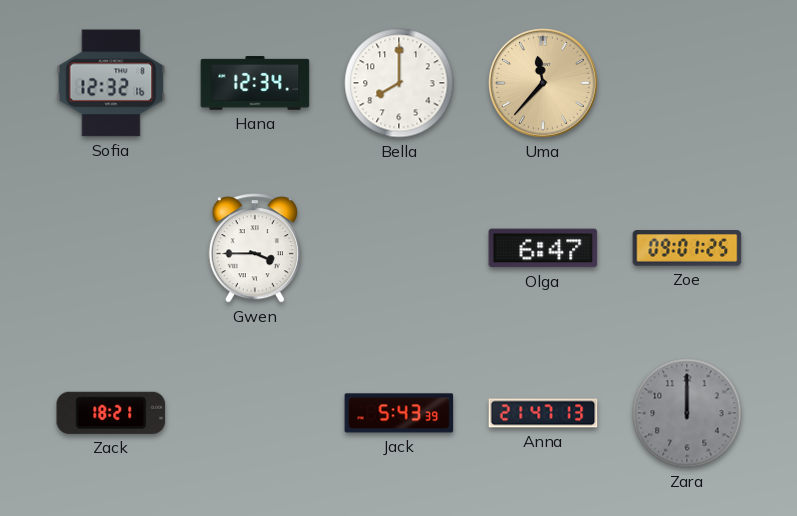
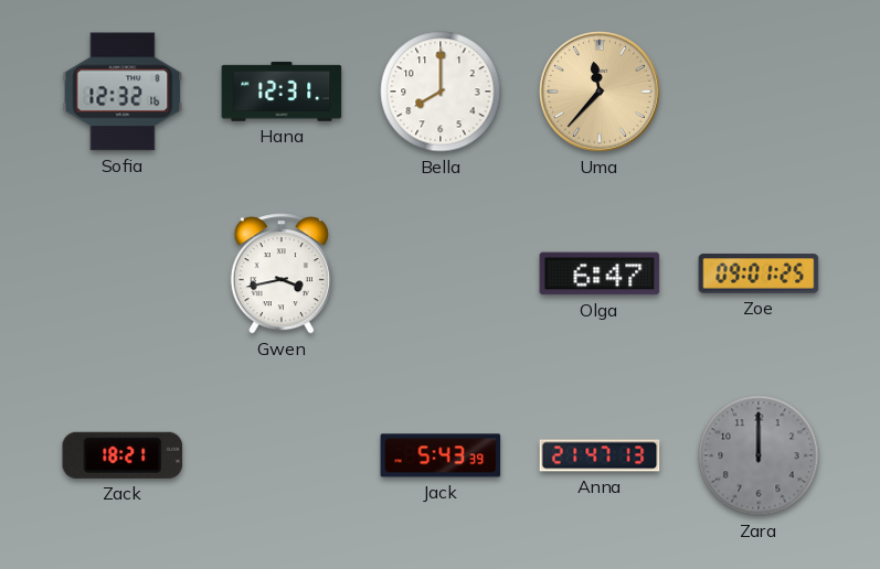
Hana: 12:34 -> 12:31 (282, 92)
Gwen: 3:45 -> 3:43 (282, 273)
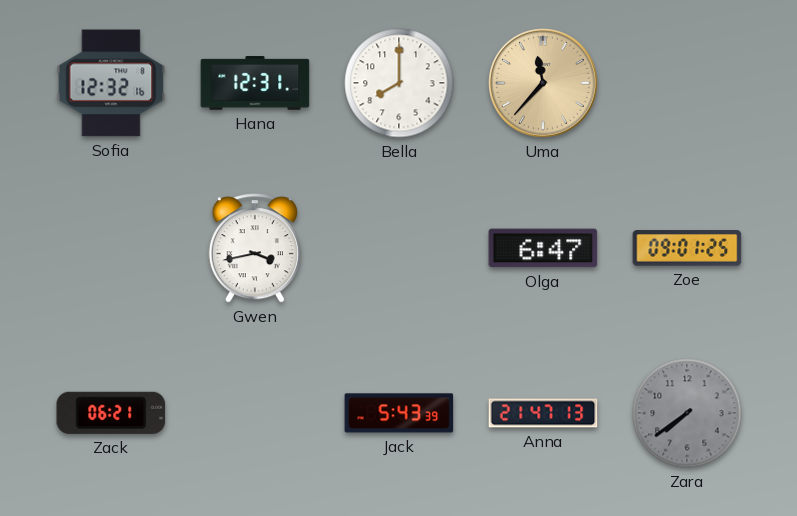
Zack: 18:21 -> 06:21 (111, 413)
Zara: 12:00 -> 7:39 (687, 413)
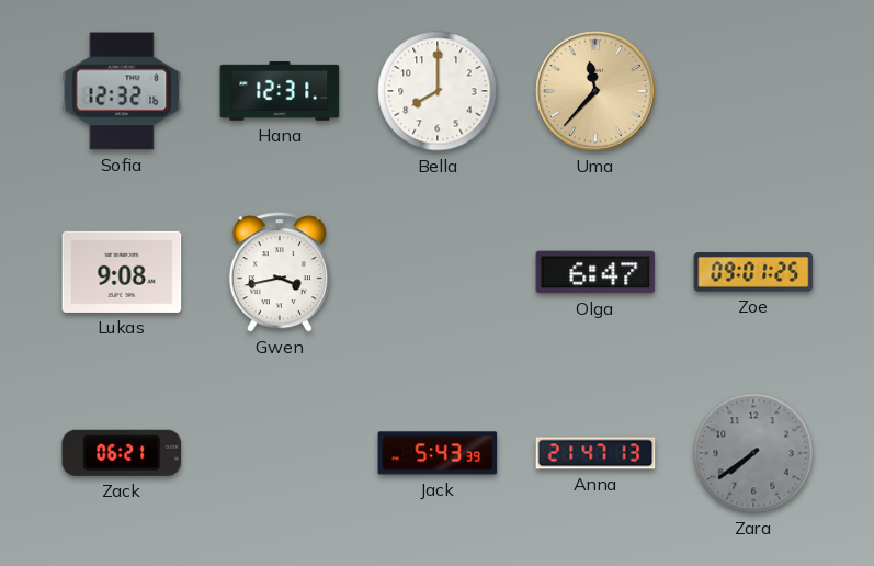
Lukas: none -> 9:08 (122, 272)
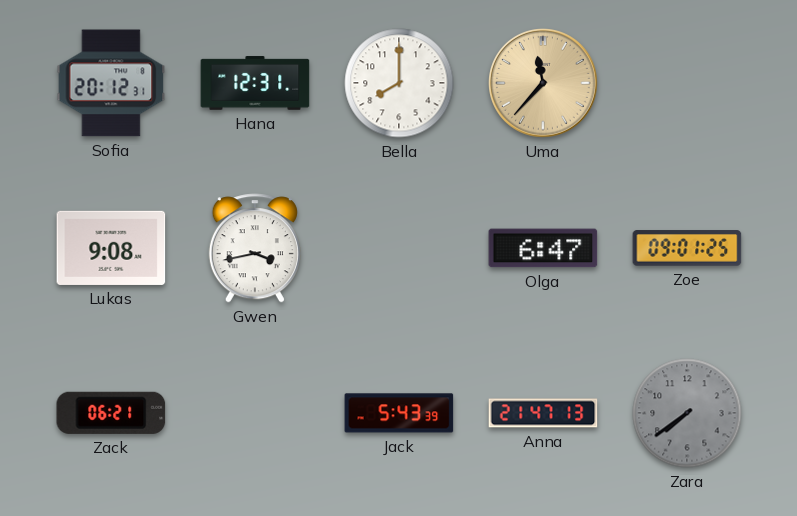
Sofia: 12:32 -> 20:12 (111, 83)
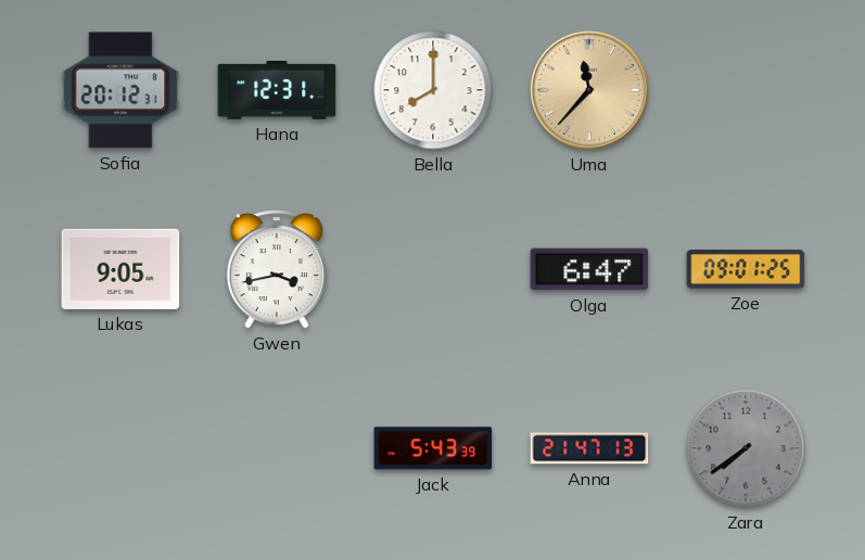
Lukas: 9:08 -> 9:05 (120, 269)
Zack: 06:21 -> none (111, 413)
